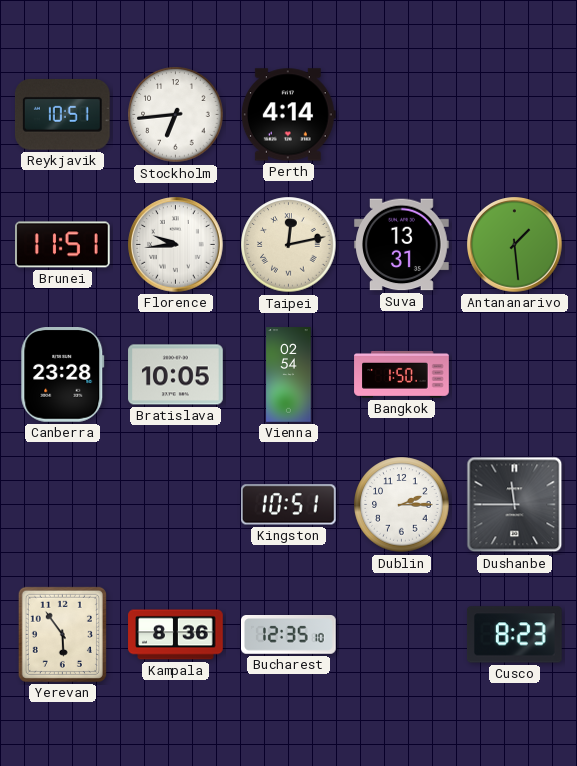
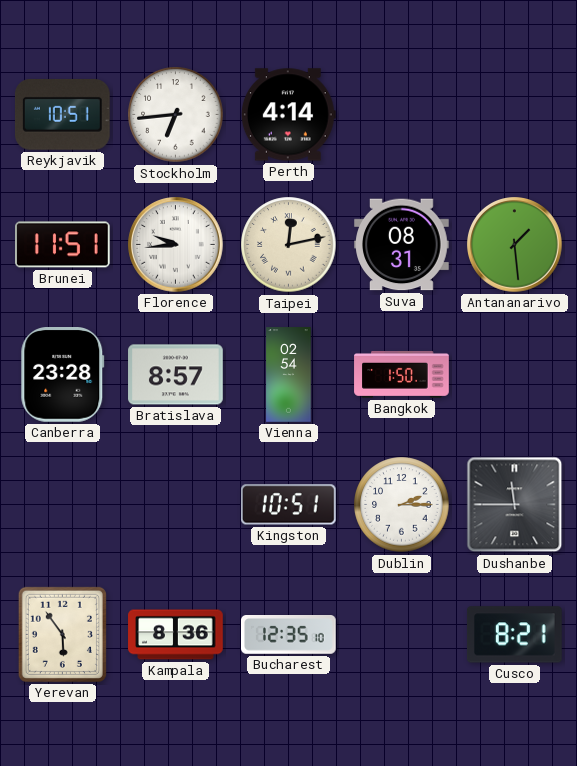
Suva: 13:31 -> 08:31 (402, 245)
Bratislava: 10:05 -> 8:57 (176, 375)
Cusco: 8:23 -> 8:21 (514, 635)
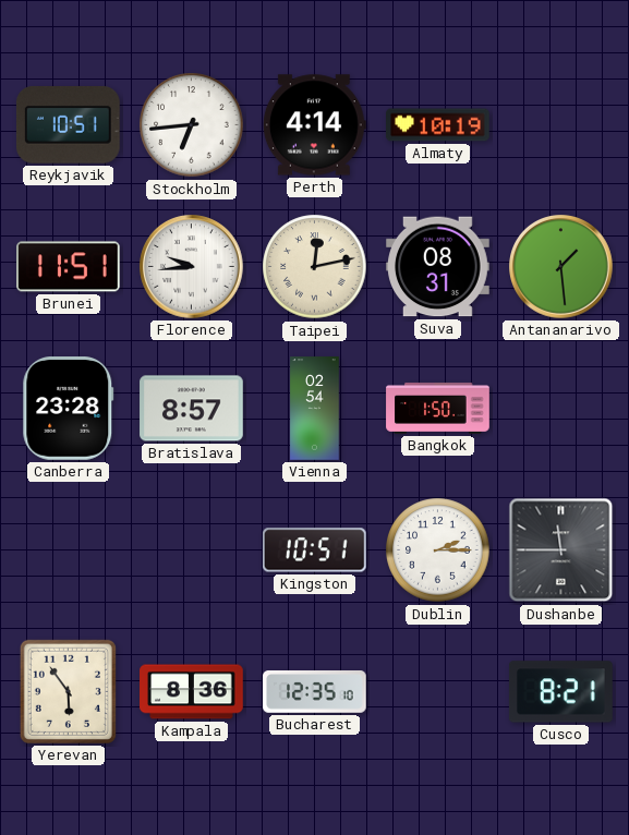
Almaty: none -> 10:19 (438, 125)
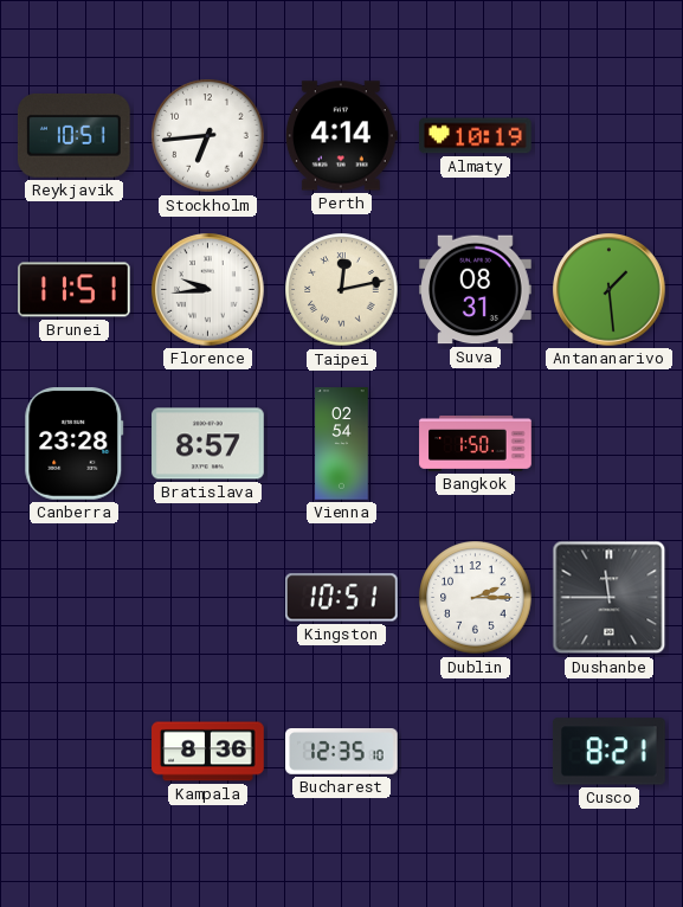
Yerevan: 5:54 -> none (68, 691)
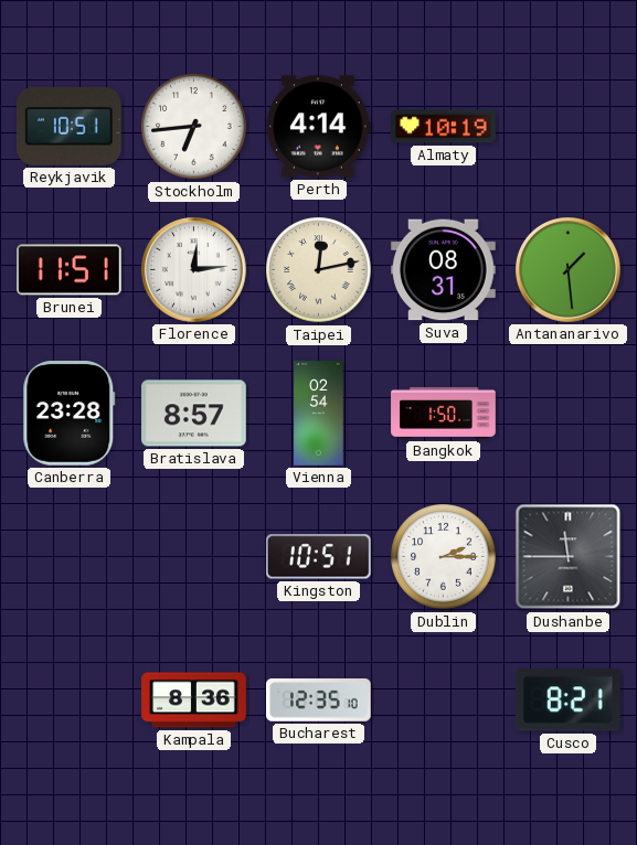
Florence: 9:44 -> 12:14 (194, 270)
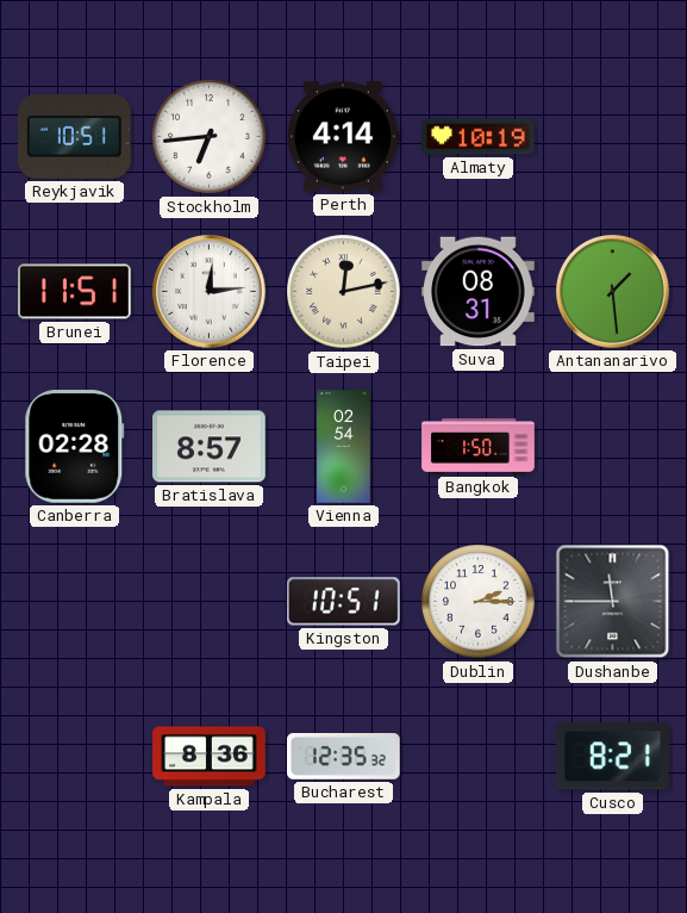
Canberra: 23:28 -> 02:28 (75, 447)
Bucharest: 12:35:10 -> 12:35:32 (344, 757)
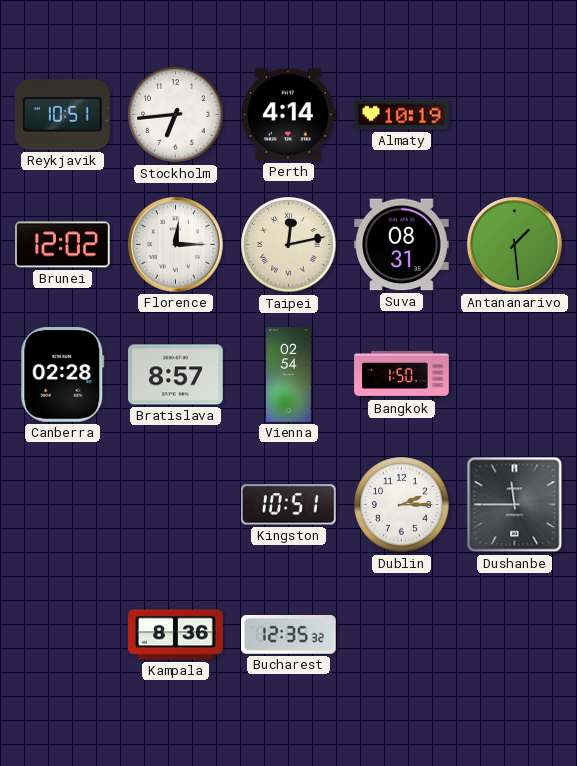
Brunei: 11:51 -> 12:02 (63, 245)
Florence: 12:14 -> 12:15 (176, 245)
Cusco: 8:21 -> none (612, 757)
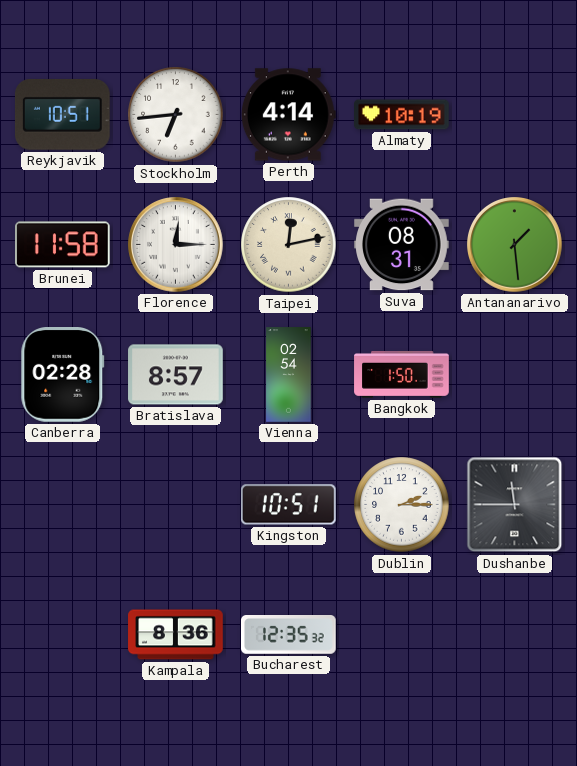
Brunei: 12:02 -> 11:58 (63, 245)
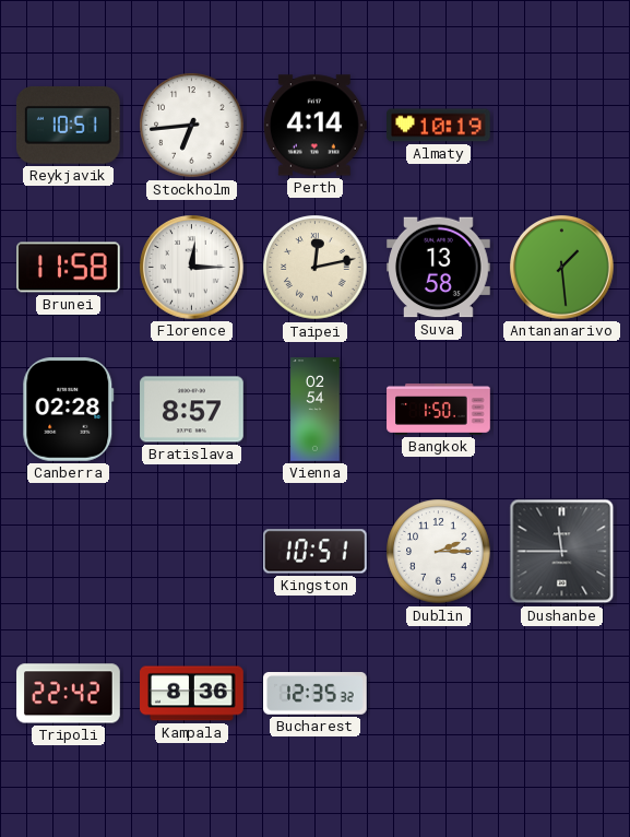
Suva: 08:31 -> 13:58 (439, 268)
Tripoli: none -> 22:42 (69, 694)
